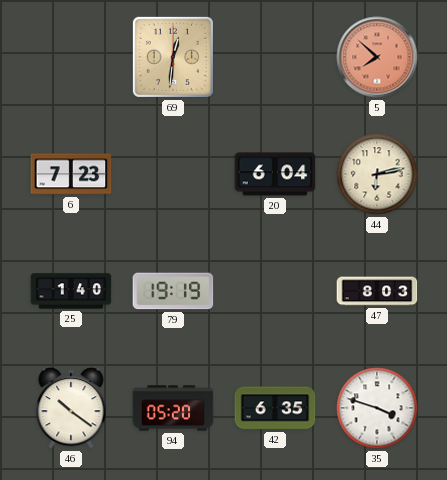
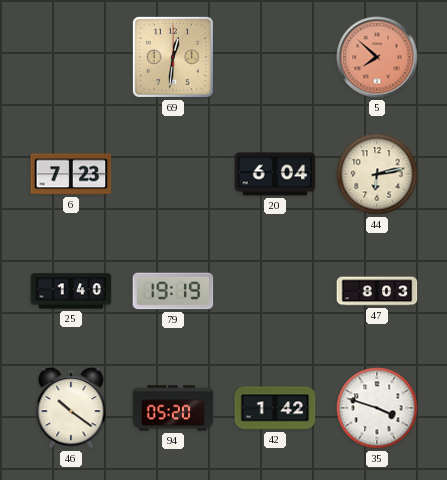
42: 6:35 -> 1:42 (275, 408)
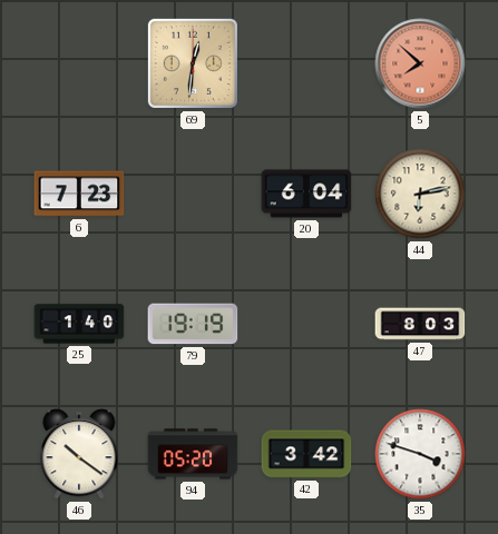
42: 1:42 -> 3:42 (306, 454)
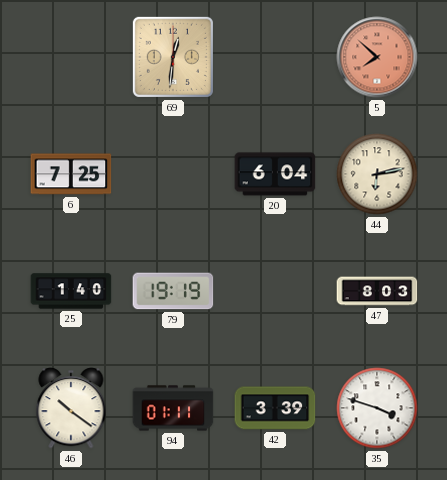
6: 7:23 -> 7:25 (71, 174)
94: 05:20 -> 01:11 (173, 408)
42: 3:42 -> 3:39 (275, 408)
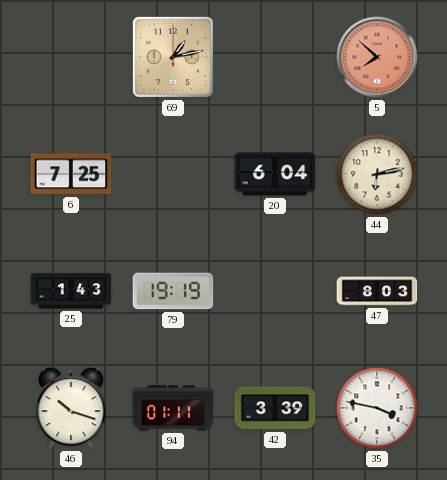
69: 12:31 -> 1:13 (173, 57)
25: 1:40 -> 1:43 (71, 291)
46: 10:21 -> 10:18 (71, 408)
35: 3:48 -> 3:47 (377, 408)
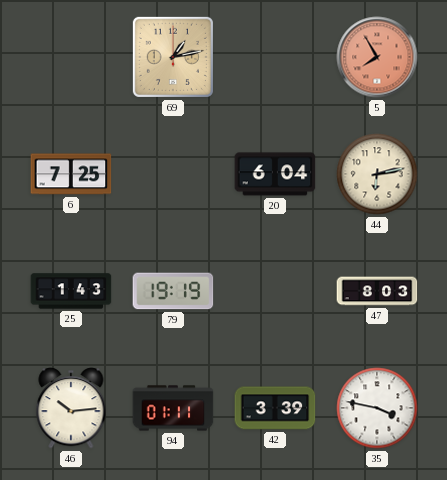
5: 7:52 -> 7:55 (377, 57)
46: 10:18 -> 10:14 (71, 408)
